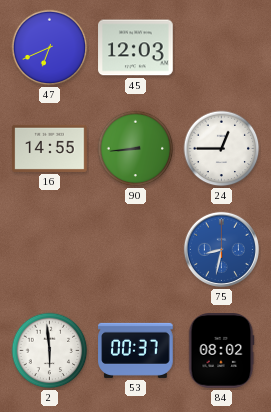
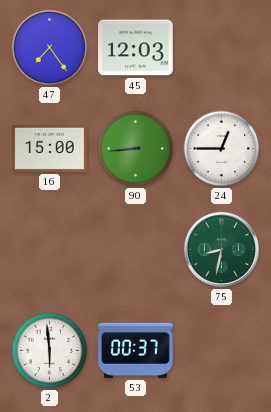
47: 6:41 -> 7:24 (50, 48)
16: 14:55 -> 15:00 (50, 148)
75 dial: blue -> green (221, 249)
84: 08:02 -> none (221, 351)
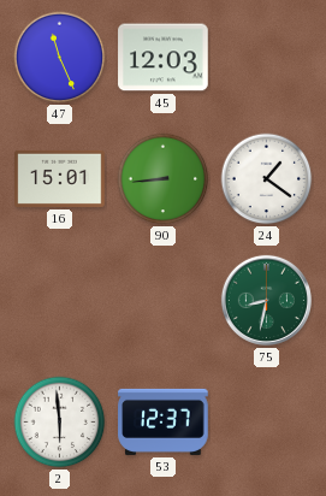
47: 7:24 -> 11:26 (60, 58)
16: 15:00 -> 15:01 (60, 178)
24: 12:45 -> 1:21 (267, 179)
53: 00:37 -> 12:37 (164, 421)
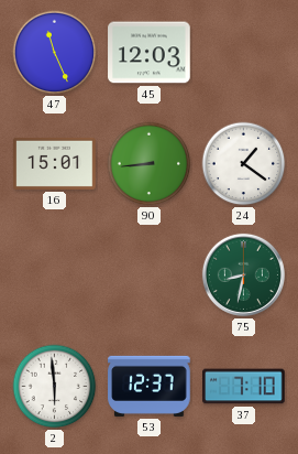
37: none -> 7:10 (244, 387)
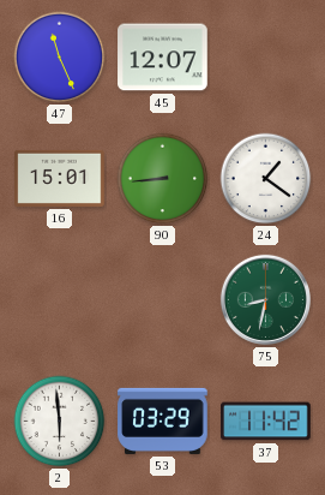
45: 12:03 -> 12:07 (163, 58)
53: 12:37 -> 03:29 (163, 421)
37: 7:10 -> 11:42 (266, 422)
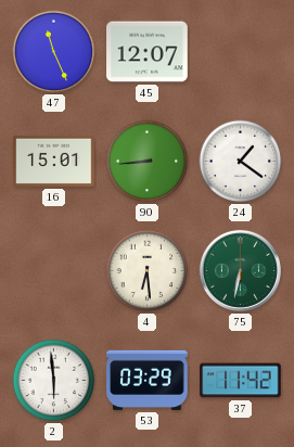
4: none -> 6:29 (148, 271)
75: 8:32 -> 6:32 (240, 270)
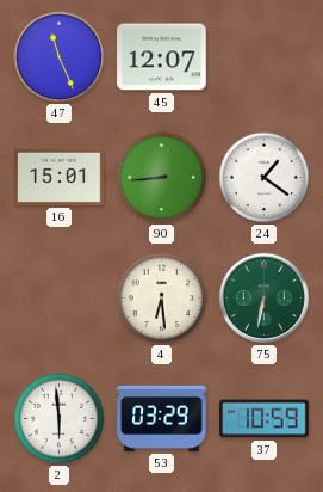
37: 11:42 -> 10:59 (265, 419)
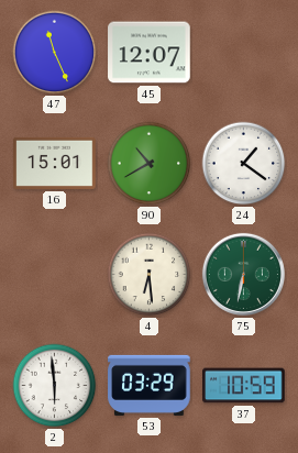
90: 8:44 -> 10:40 (150, 164)
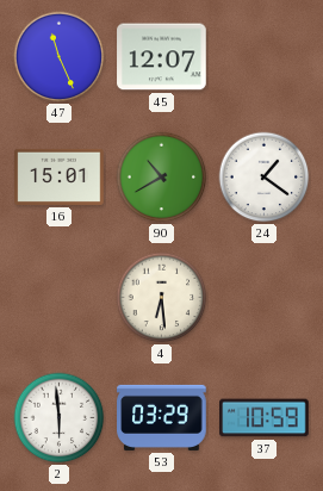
75: 6:32 -> none (243, 274)
